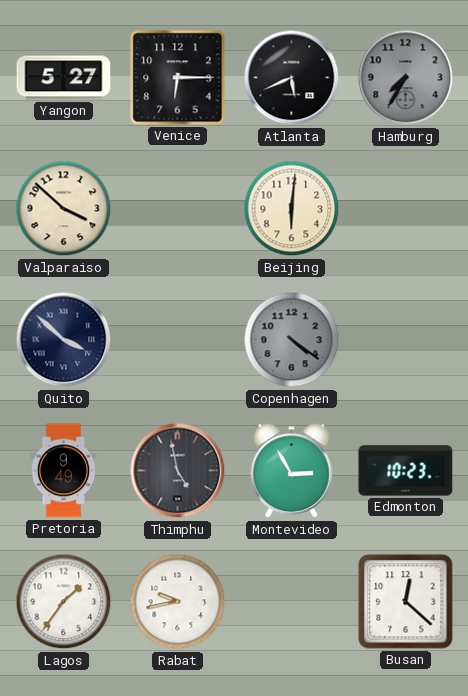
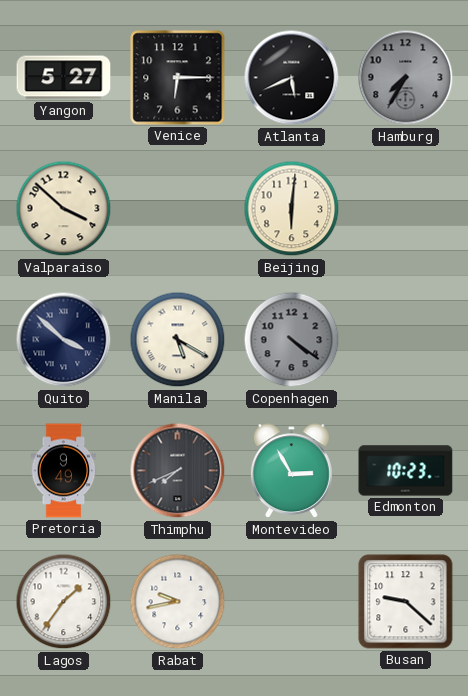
Manila: none -> 5:20 (178, 340)
Thimphu: 4:58 -> 7:41 (178, 471)
Busan: 12:22 -> 9:22 (406, 602)
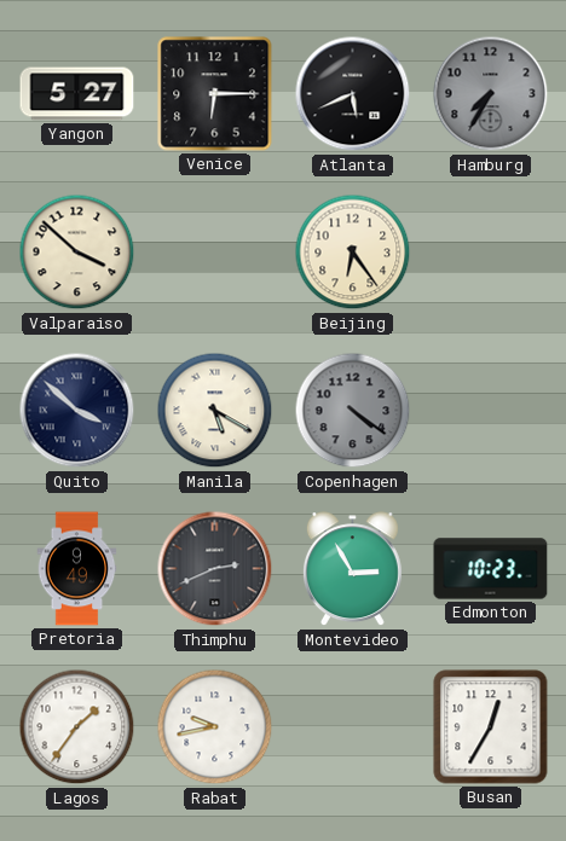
Beijing: 6:01 -> 6:24 (353, 253)
Thimphu: 7:41 -> 2:41 (215, 569)
Busan: 9:22 -> 12:35 (491, 727)
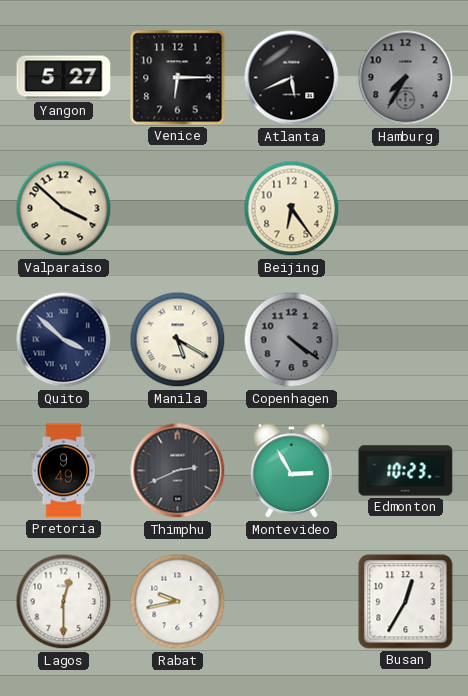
Lagos: 1:36 -> 12:30 (64, 602)
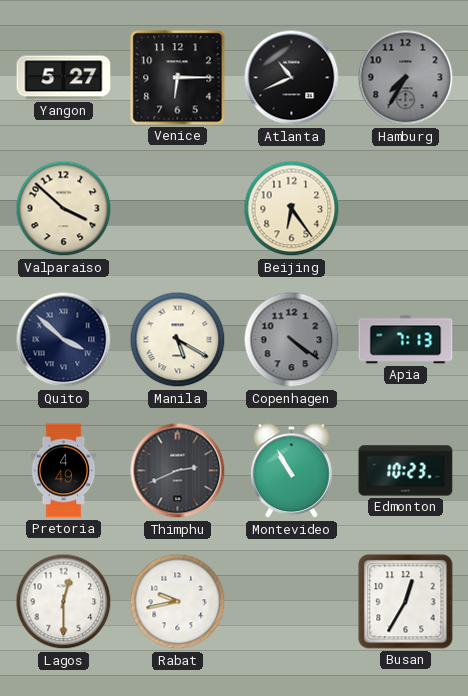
Atlanta: 5:41 -> 10:41 (292, 78)
Apia: none -> 7:13 (406, 340)
Pretoria: 9:49 -> 4:49 (64, 471)
Montevideo: 2:55 -> 10:55 (291, 471)
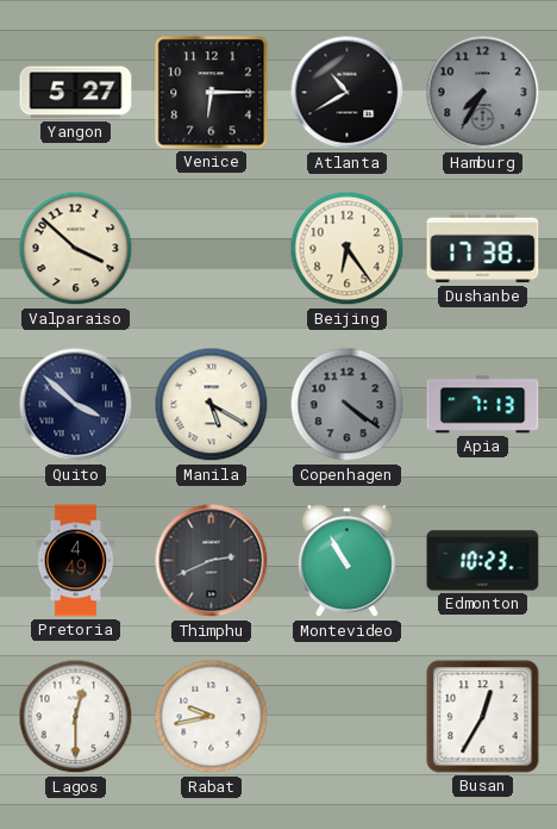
Atlanta: 10:41 -> 10:40 (348, 93)
Dushanbe: none -> 17:38 (483, 249)
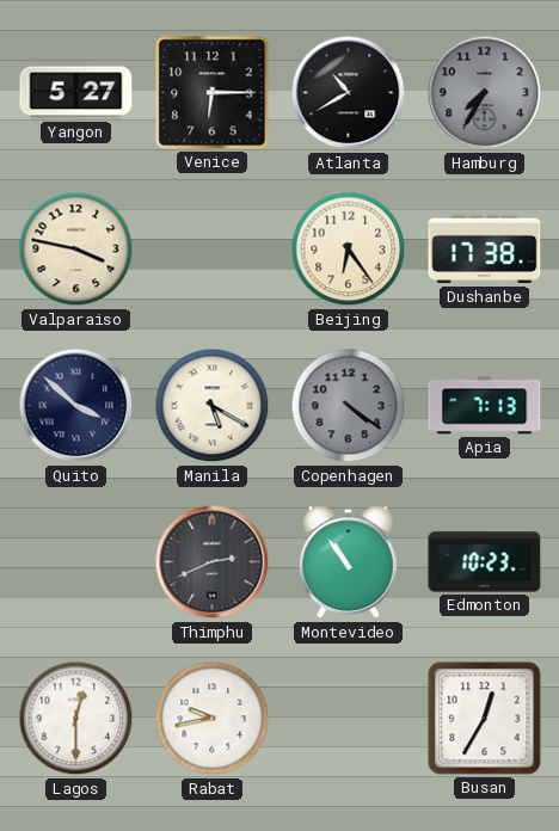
Valparaiso: 3:52 -> 3:47 (76, 250)
Pretoria: 4:49 -> none (76, 561)
Montevideo: 10:55 -> 10:54 (348, 562)
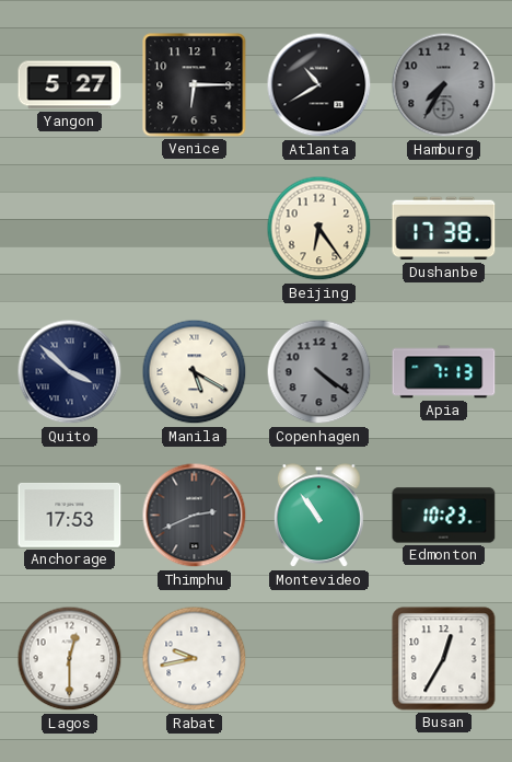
Valparaiso: 3:47 -> none (76, 250)
Anchorage: none -> 17:53 (70, 516)
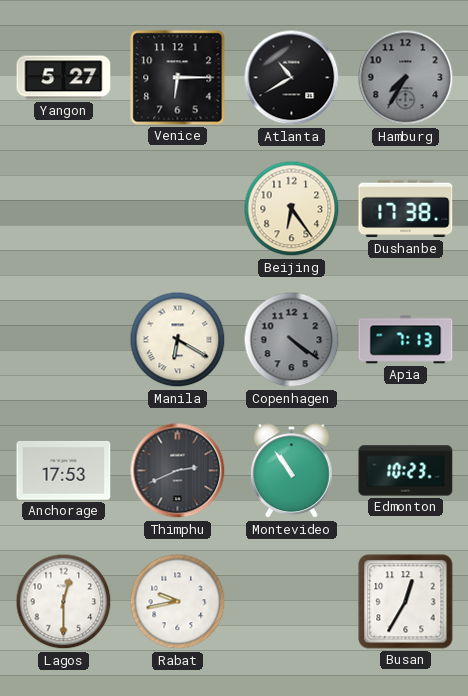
Quito: 3:52 -> none (70, 372)
Manila: 5:20 -> 6:20 (178, 340)
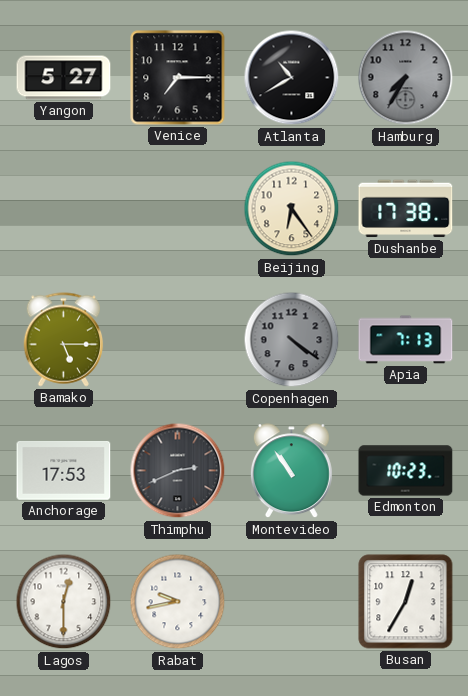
Venice: 6:15 -> 7:15 (178, 78)
Bamako: none -> 5:15 (64, 340)
Manila: 6:20 -> none (178, 340)
